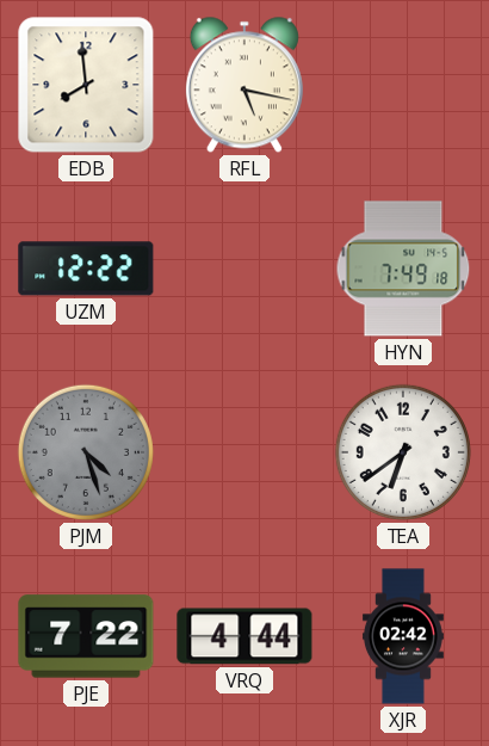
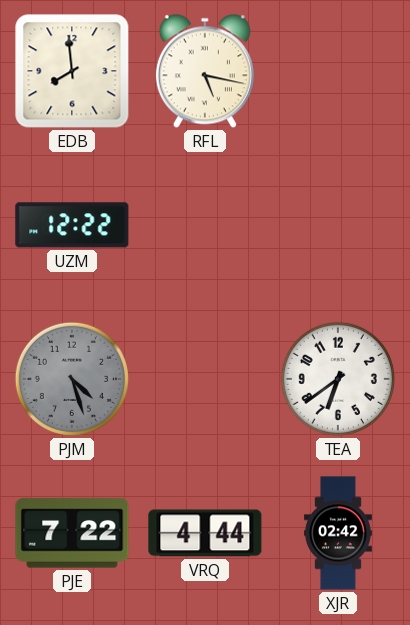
HYN: 7:49 -> none (403, 269)
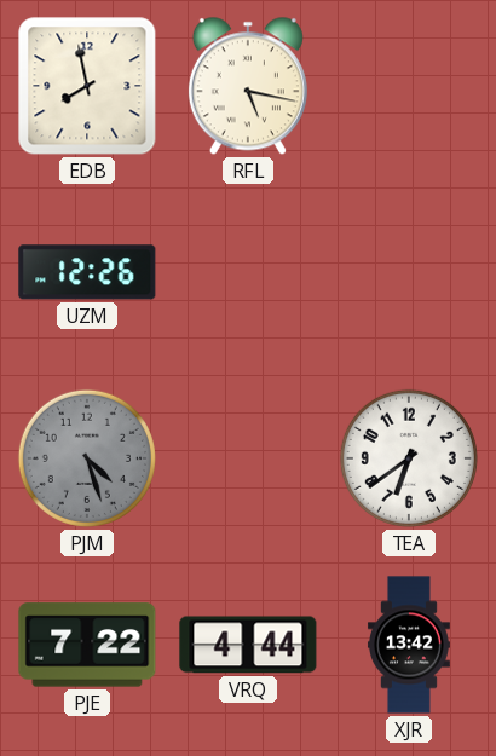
EDB: 7:59 -> 7:58 (87, 86)
UZM: 12:22 -> 12:26 (87, 272)
XJR: 02:42 -> 13:42 (409, 645)
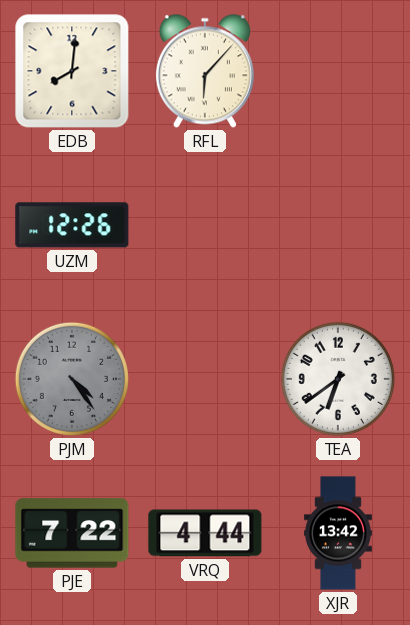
EDB: 7:58 -> 8:01 (72, 71)
RFL: 5:17 -> 6:07 (205, 71)
PJM: 4:27 -> 4:24 (72, 379)
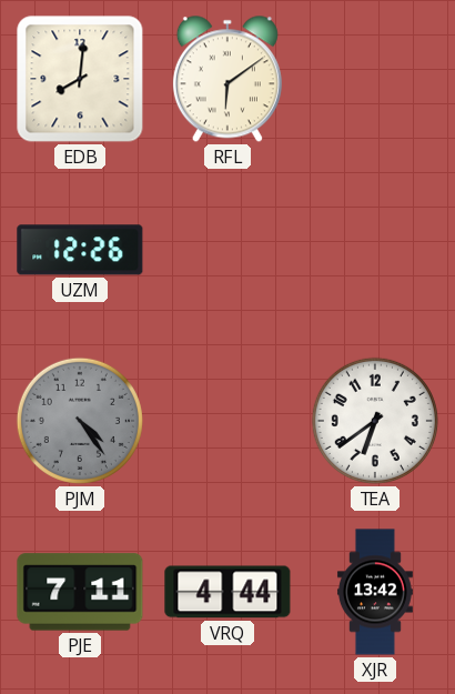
RFL: 6:07 -> 6:09 (228, 79)
PJE: 7:22 -> 7:11 (80, 592)
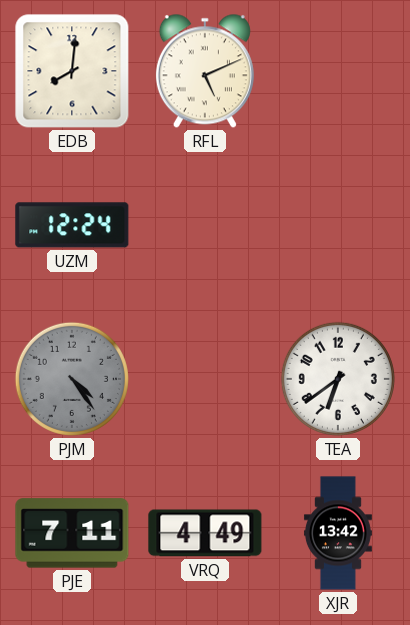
RFL: 6:09 -> 5:11 (205, 71)
UZM: 12:26 -> 12:24 (72, 225)
VRQ: 4:44 -> 4:49 (205, 533)
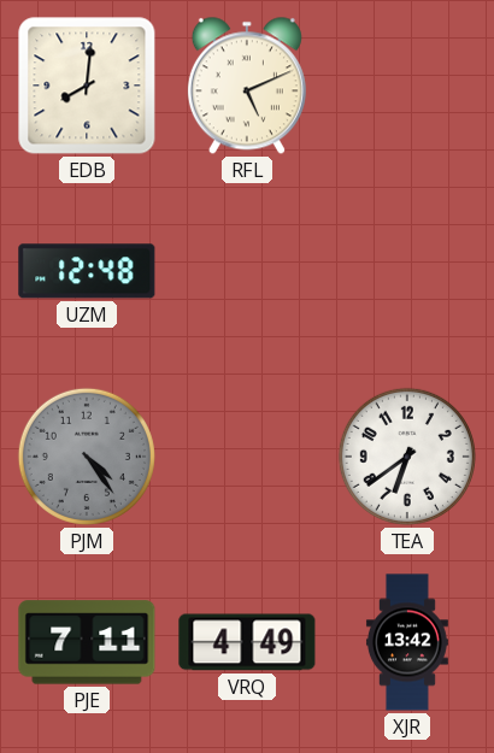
UZM: 12:24 -> 12:48 (87, 271)
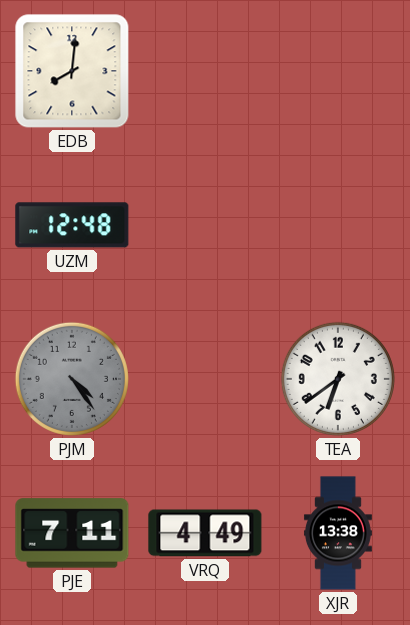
RFL: 5:11 -> none (247, 86)
XJR: 13:42 -> 13:38 (338, 533)
